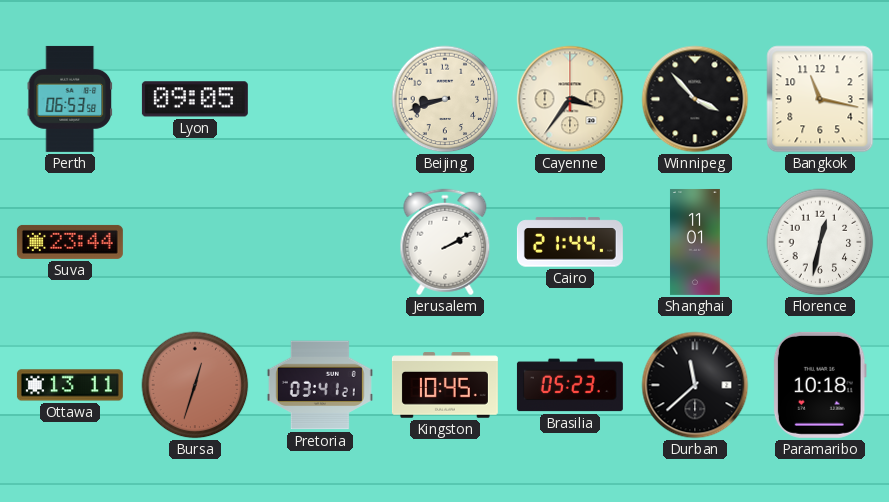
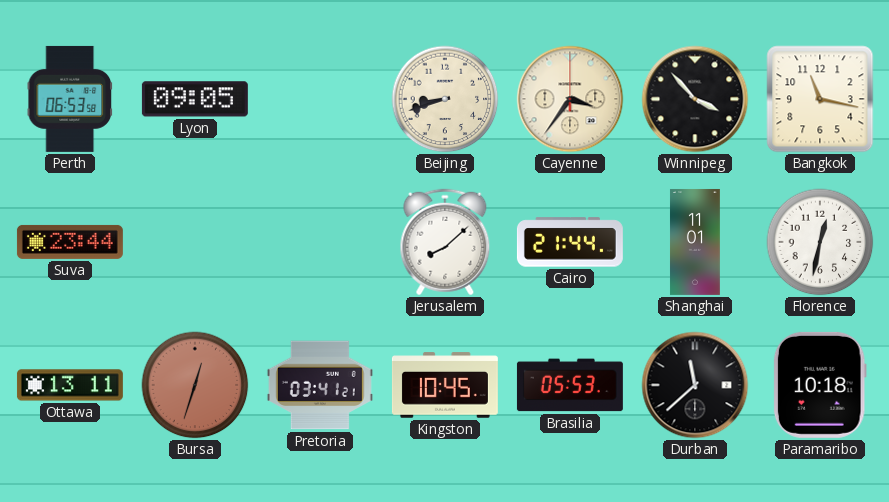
Jerusalem: 2:10 -> 8:08 (445, 242)
Brasilia: 05:23 -> 05:53 (570, 385)
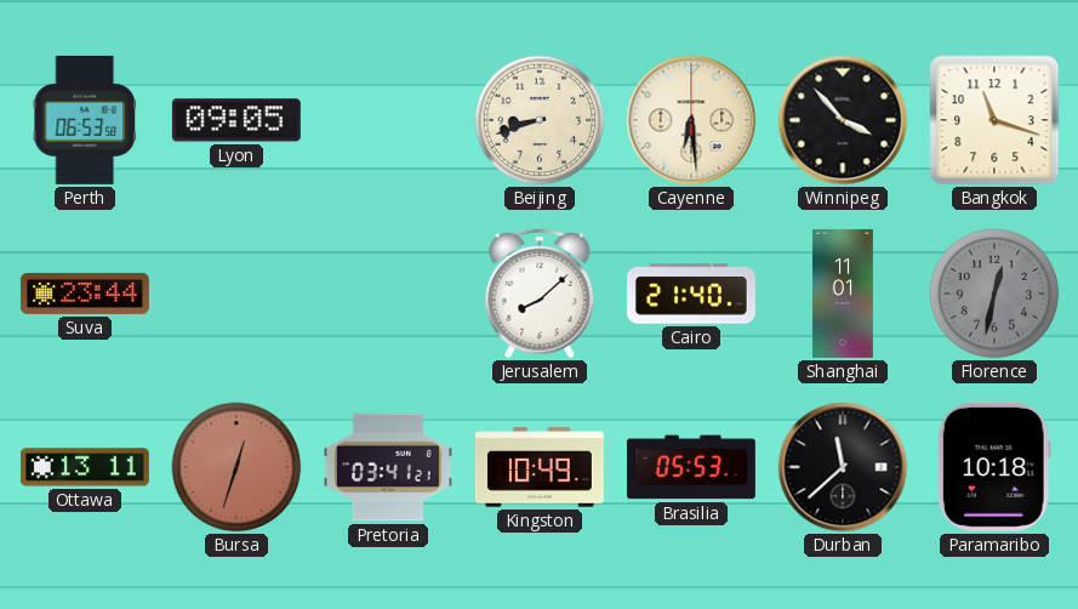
Cayenne: 3:36 -> 6:29 (691, 120)
Bangkok: 11:17 -> 11:18 (994, 120)
Cairo: 21:44 -> 21:40 (691, 294)
Florence dial: white -> grey (994, 294)
Kingston: 10:45 -> 10:49 (540, 467)
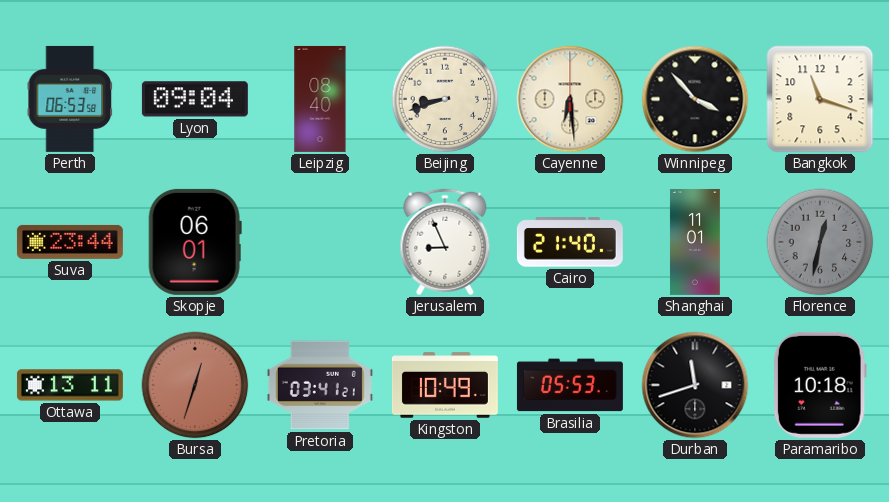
Lyon: 09:05 -> 09:04 (195, 99)
Leipzig: none -> 08:40 (320, 99)
Skopje: none -> 06:01 (195, 242)
Jerusalem: 8:08 -> 8:56 (445, 242)
Durban: 11:38 -> 11:42 (695, 385)
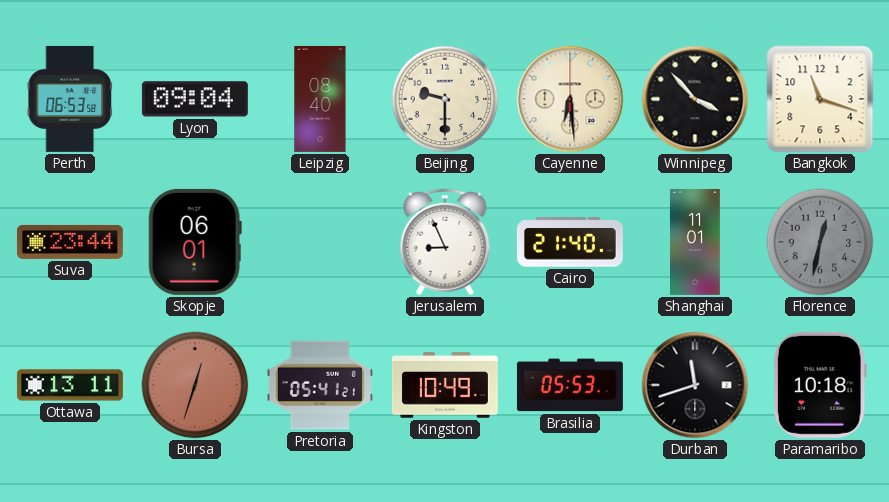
Beijing: 8:42 -> 9:30 (445, 99)
Pretoria: 03:41 -> 05:41 (320, 385)
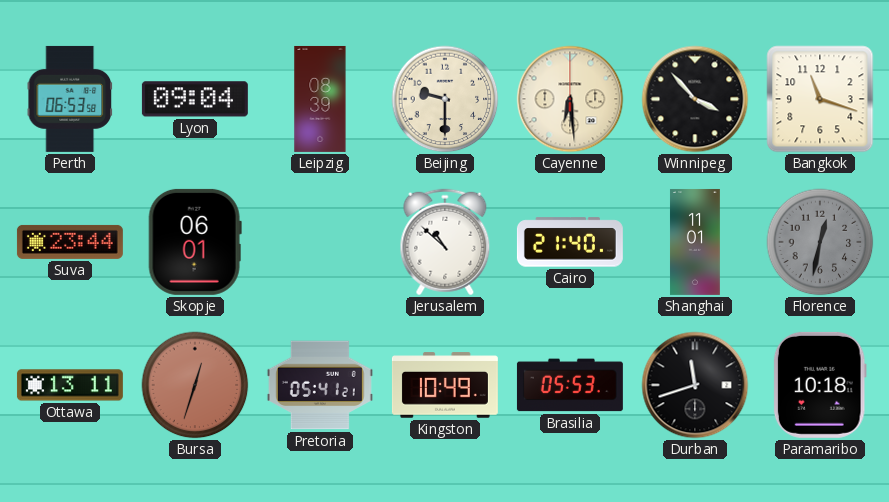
Leipzig: 08:40 -> 08:39 (320, 99)
Jerusalem: 8:56 -> 10:52 (445, 242)
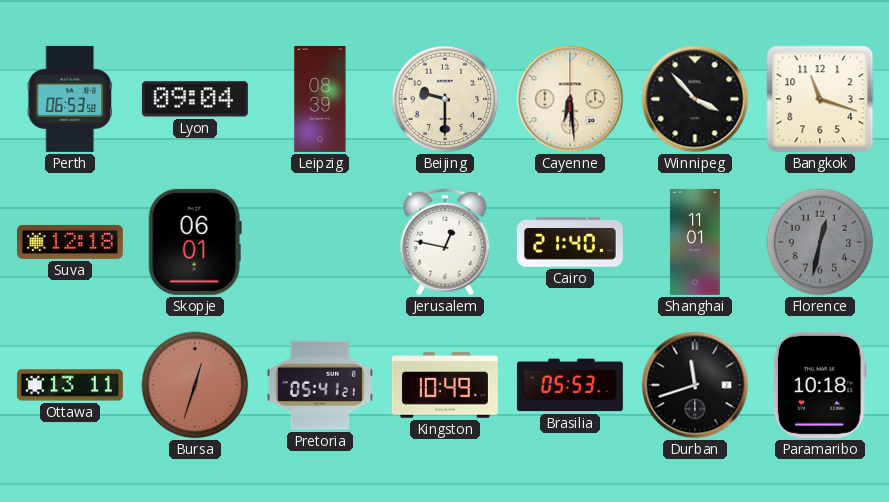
Suva: 23:44 -> 12:18 (70, 242)
Jerusalem: 10:52 -> 12:47 (445, 242)
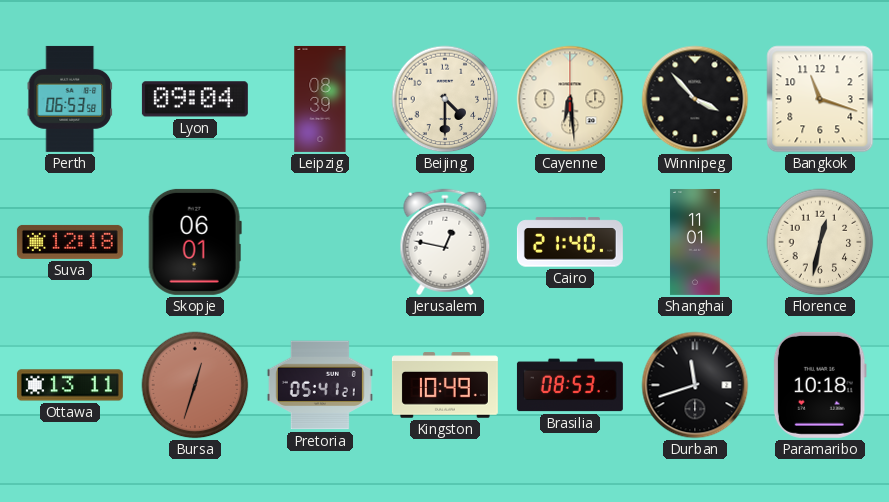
Beijing: 9:30 -> 4:30 (445, 99)
Florence dial: grey -> cream (820, 242)
Brasilia: 05:53 -> 08:53 (570, 385)
